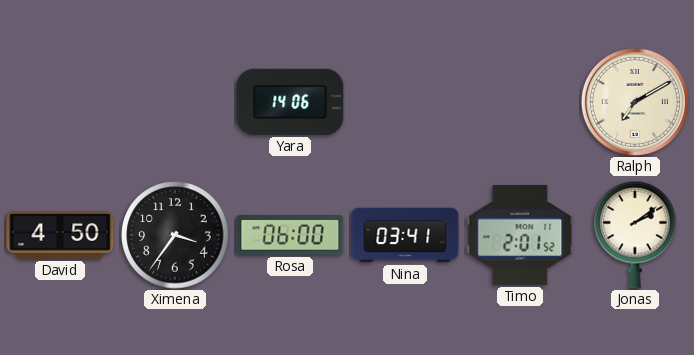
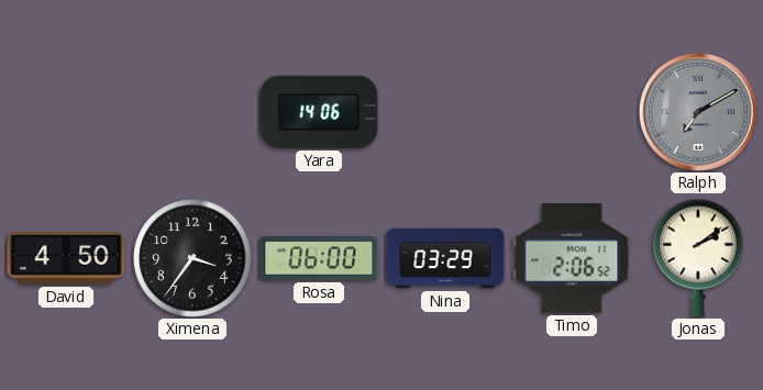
Ralph dial: cream -> grey (698, 112)
Nina: 03:41 -> 03:29 (445, 258)
Timo: 2:01 -> 2:06 (572, 258)
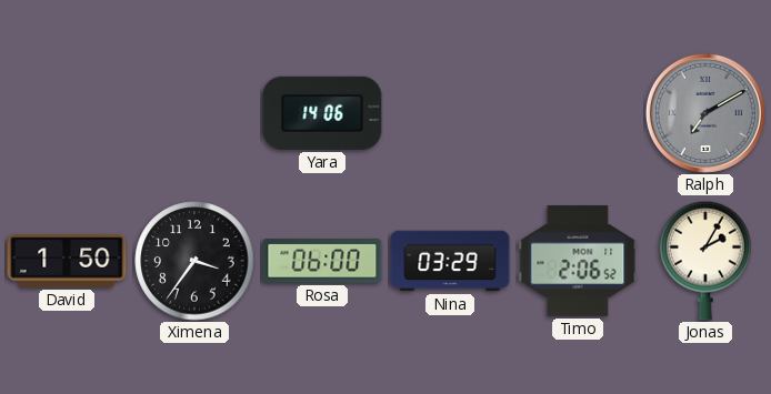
David: 4:50 -> 1:50 (67, 261)
Jonas: 2:09 -> 2:05 (705, 261)
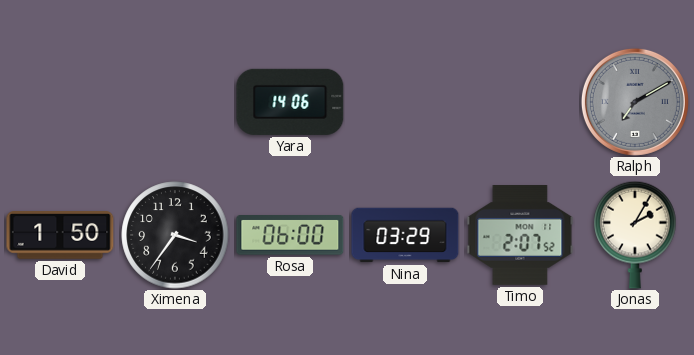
Timo: 2:06 -> 2:07 (520, 235)
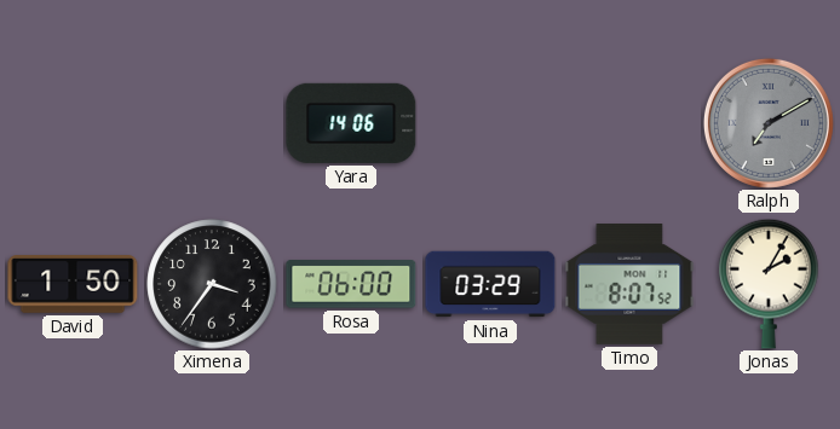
Timo: 2:07 -> 8:07 (629, 284)
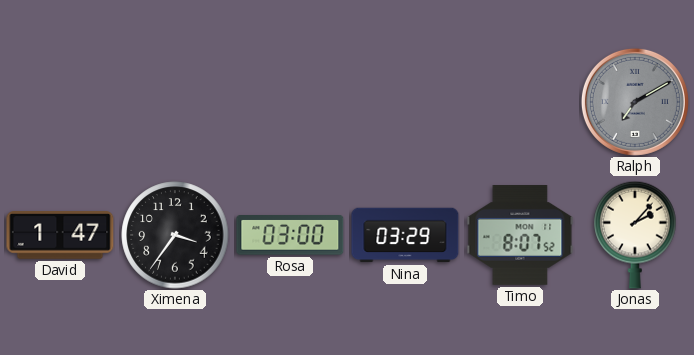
Yara: 14:06 -> none (351, 123)
David: 1:50 -> 1:47 (60, 235)
Rosa: 06:00 -> 03:00 (290, 236)
Jonas: 2:05 -> 2:07 (635, 235)
